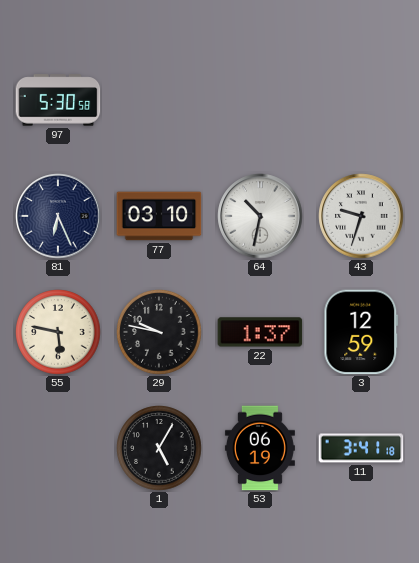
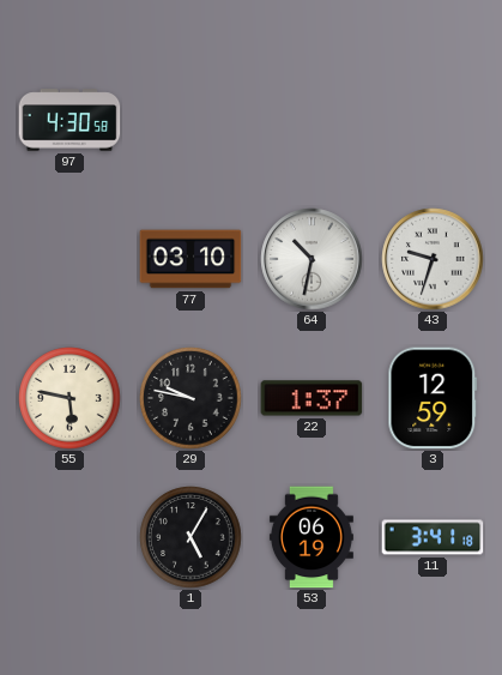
97: 5:30 -> 4:30 (69, 120)
81: 6:26 -> none (58, 216)
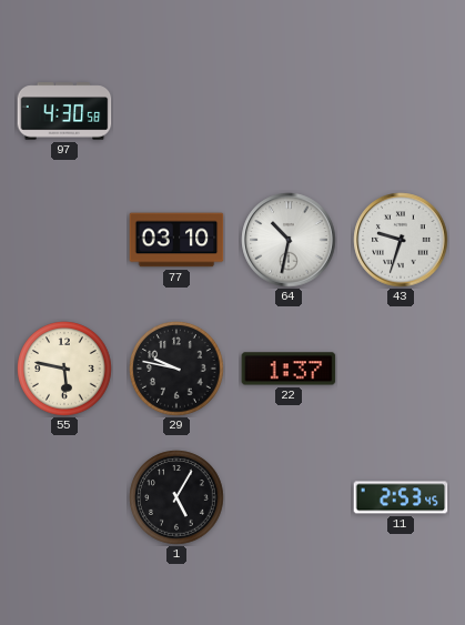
3: 12:59 -> none (433, 398)
53: 06:19 -> none (312, 537)
11: 3:41 -> 2:53 (401, 497)
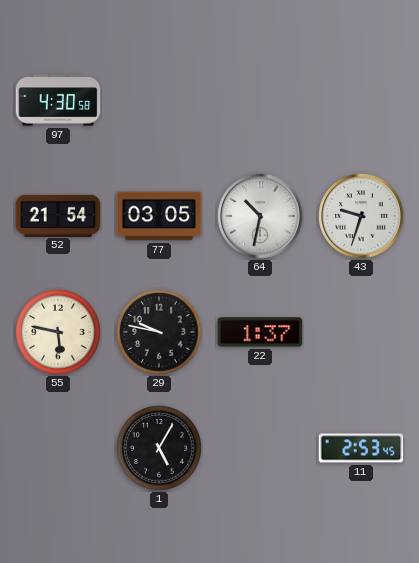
52: none -> 21:54 (58, 215)
77: 03:10 -> 03:05 (159, 216)
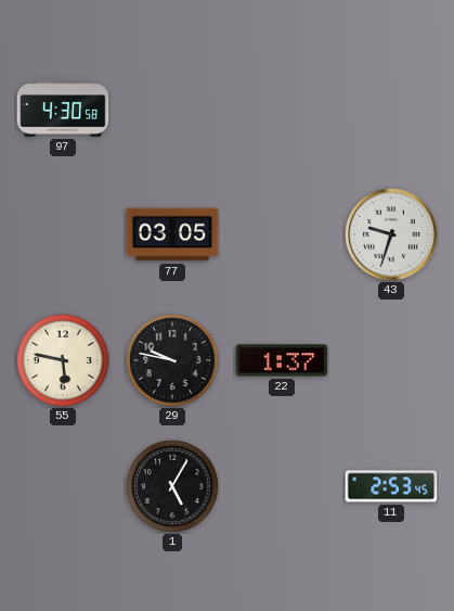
52: 21:54 -> none (58, 215)
64: 10:32 -> none (260, 216)
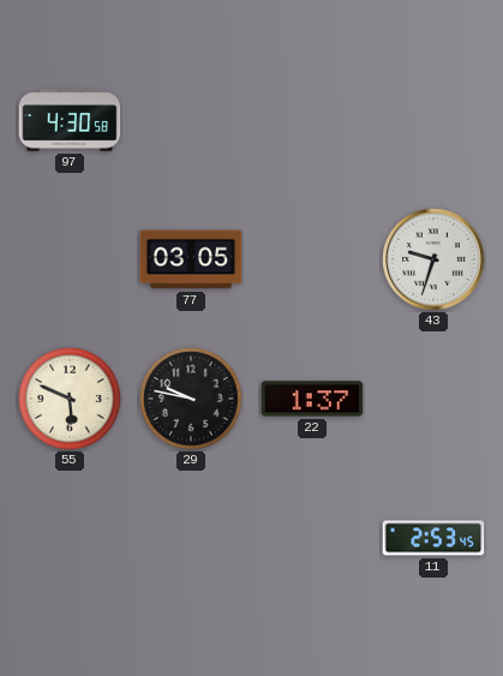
55: 5:47 -> 5:49 (70, 399)
1: 5:05 -> none (172, 486)
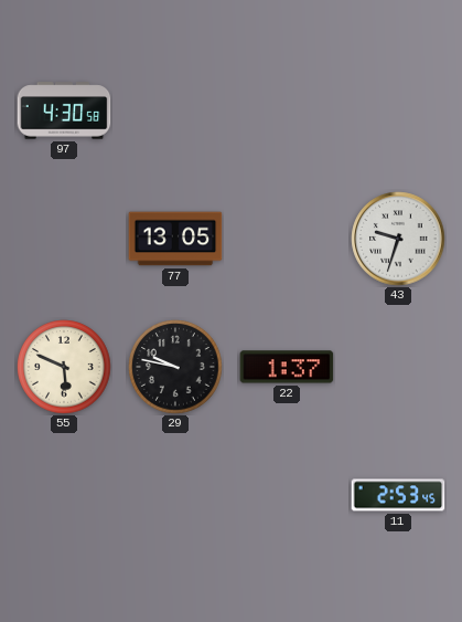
77: 03:05 -> 13:05 (175, 239)
